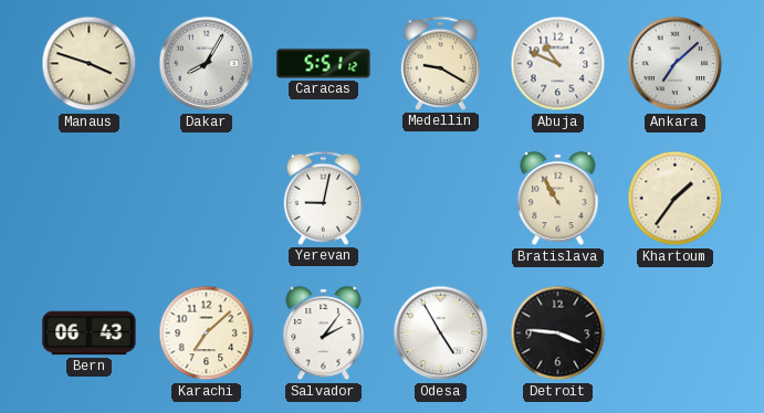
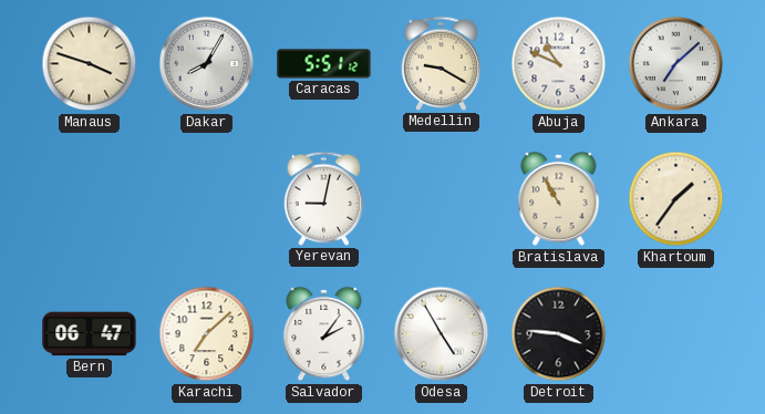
Bern: 06:43 -> 06:47 (90, 334)
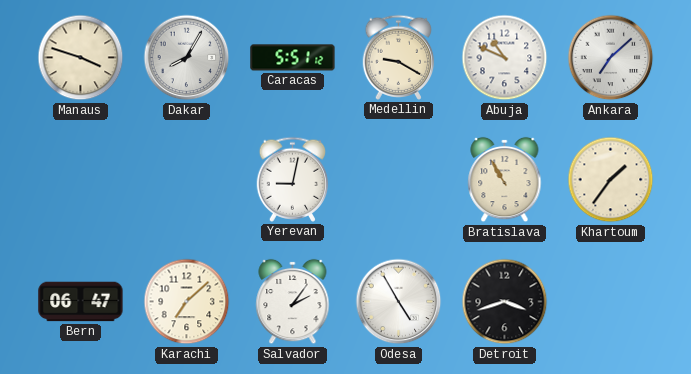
Detroit: 3:46 -> 3:42 (505, 302)
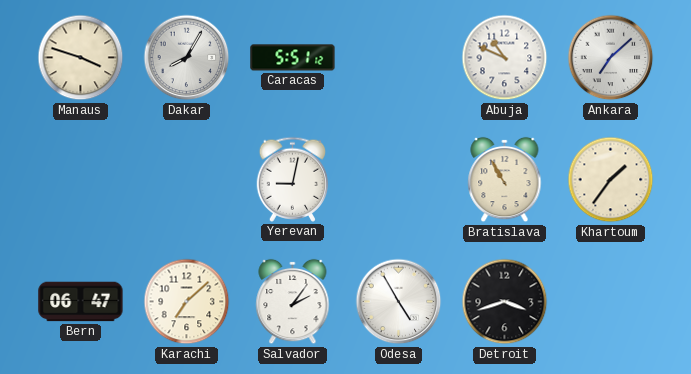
Medellin: 9:20 -> none (399, 57)
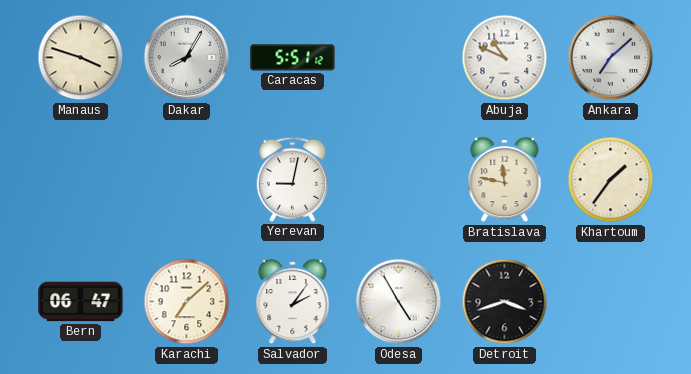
Bratislava: 10:55 -> 11:47 (505, 180)
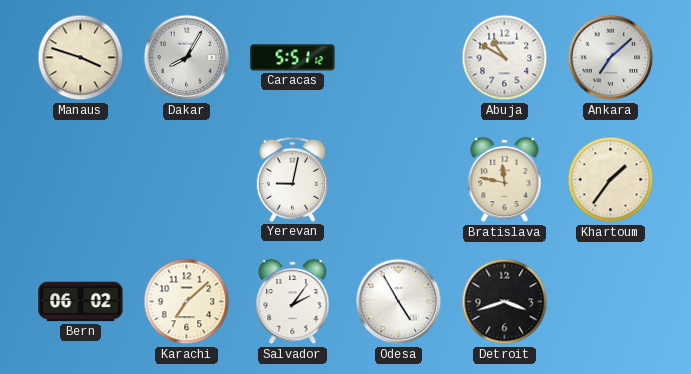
Abuja: 10:49 -> 10:50 (505, 58)
Bern: 06:47 -> 06:02 (81, 302)
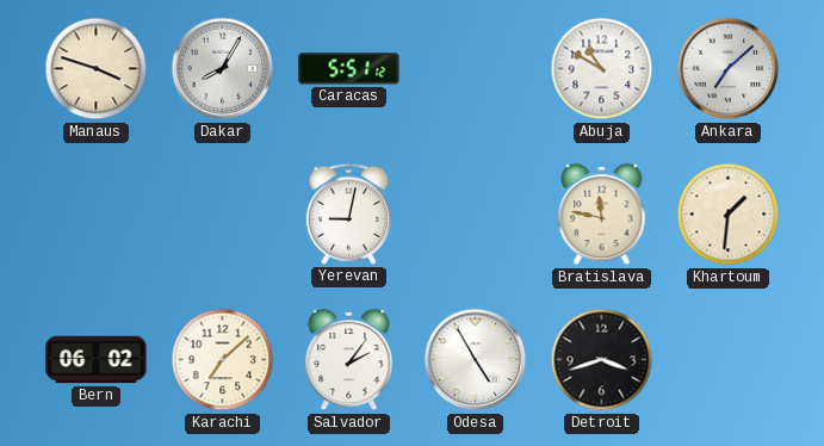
Khartoum: 1:36 -> 1:31 (729, 215)
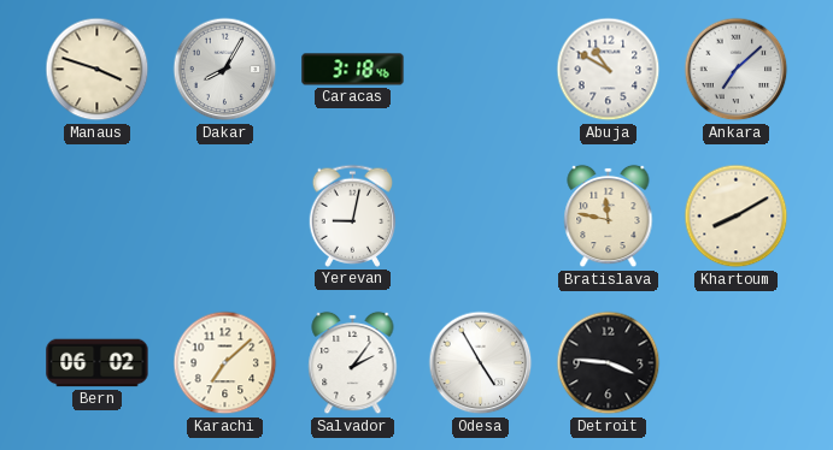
Caracas: 5:51 -> 3:18 (353, 70)
Khartoum: 1:31 -> 8:10 (737, 217)
Detroit: 3:42 -> 3:46 (609, 363)
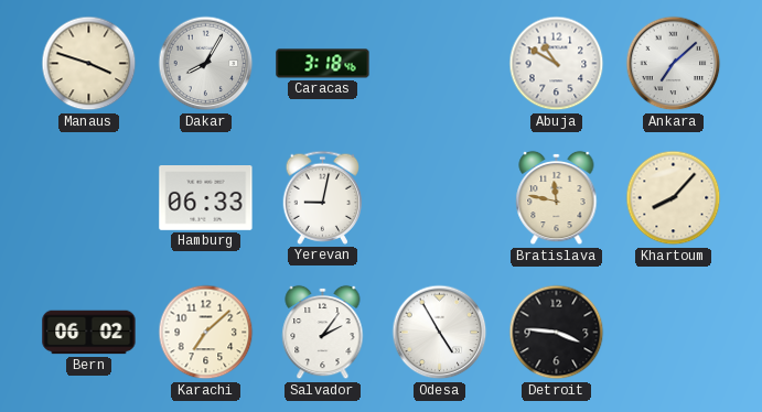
Hamburg: none -> 06:33 (206, 198)
Khartoum: 8:10 -> 8:07 (674, 198)
